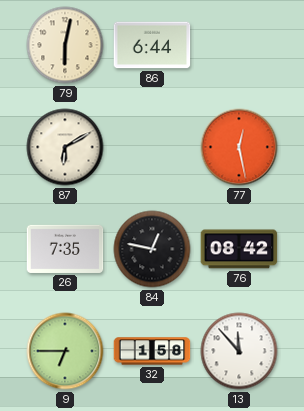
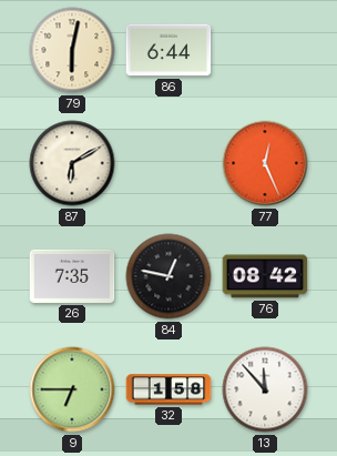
77: 12:28 -> 12:26 (265, 163)
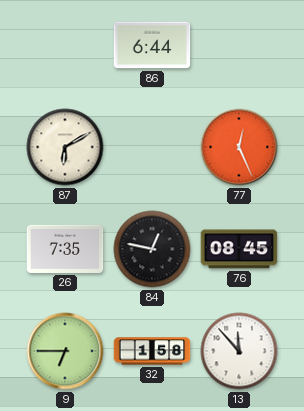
79: 6:02 -> none (72, 50)
76: 08:42 -> 08:45 (239, 249)
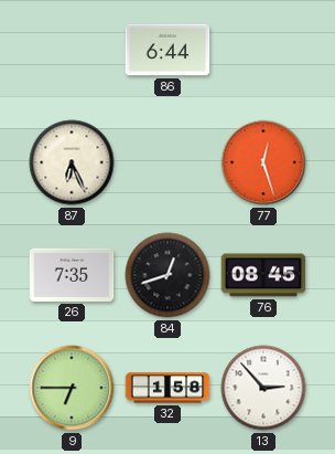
87: 6:10 -> 6:26 (72, 162)
77: 12:26 -> 12:27 (263, 162)
84: 12:47 -> 12:42 (167, 275)
13: 11:53 -> 2:53 (263, 388)
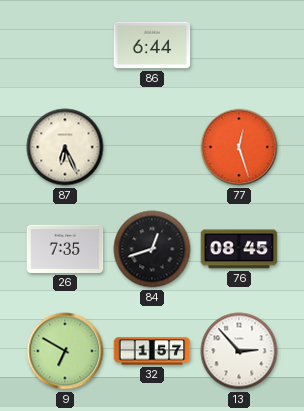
9: 6:45 -> 6:50 (65, 351)
32: 1:58 -> 1:57 (152, 351)
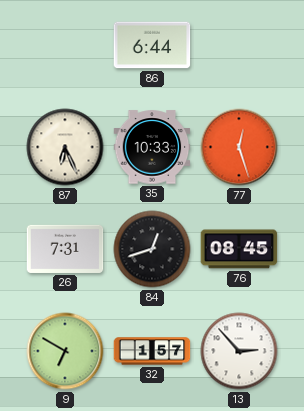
35: none -> 10:33 (152, 147)
26: 7:35 -> 7:31 (65, 249)
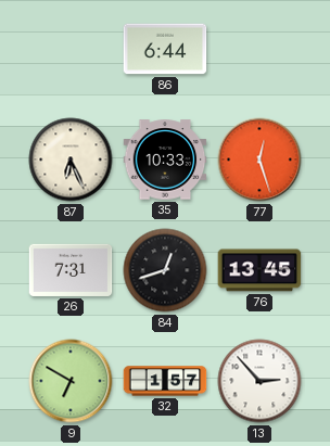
76: 08:45 -> 13:45 (259, 270)
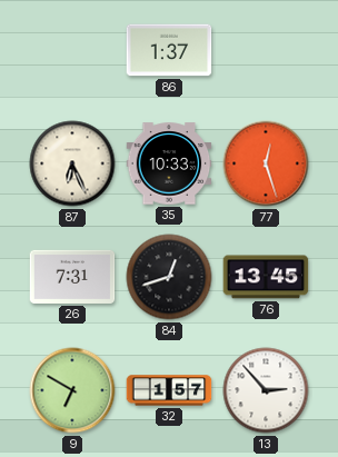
86: 6:44 -> 1:37 (169, 50)
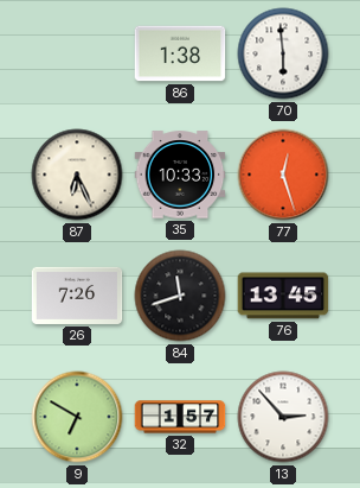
86: 1:37 -> 1:38 (180, 53)
70: none -> 5:59 (283, 53)
26: 7:31 -> 7:26 (77, 296)
84: 12:42 -> 11:42 (180, 296)
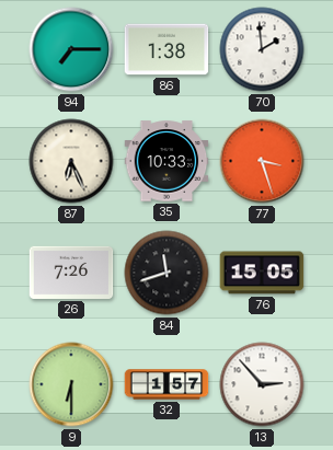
94: none -> 7:15 (71, 49)
70: 5:59 -> 1:59 (262, 49)
77: 12:27 -> 3:27 (262, 161)
76: 13:45 -> 15:05 (262, 273)
9: 6:50 -> 6:30 (71, 384)
